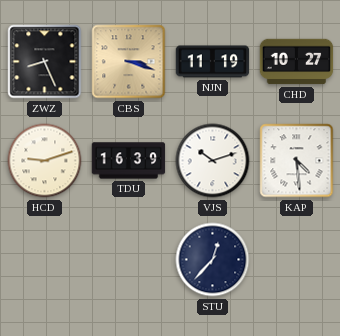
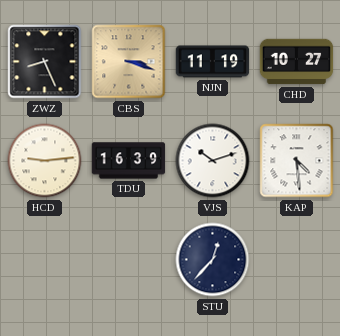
HCD: 9:12 -> 9:14 (45, 161)
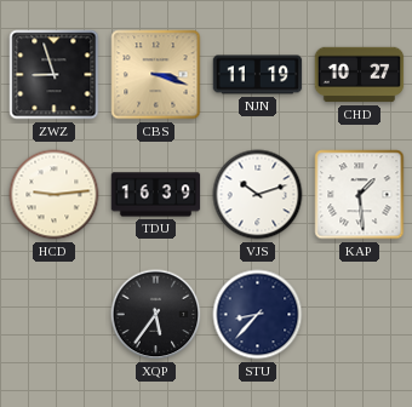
ZWZ: 8:26 -> 8:57 (55, 75)
KAP: 4:29 -> 1:29 (360, 195)
XQP: none -> 5:36 (156, 315)
STU: 12:37 -> 8:37 (258, 315)
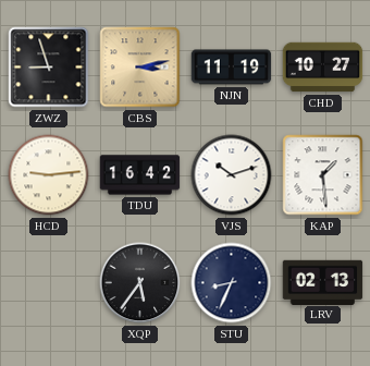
CBS: 3:18 -> 3:13 (140, 68)
TDU: 16:39 -> 16:42 (140, 175)
STU: 8:37 -> 8:34 (232, 283)
LRV: none -> 02:13 (323, 282)
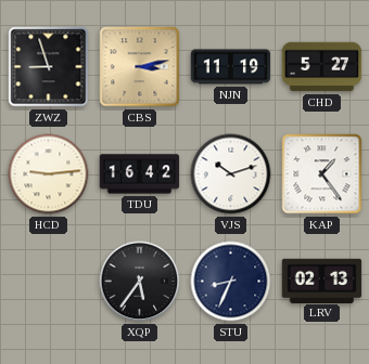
CHD: 10:27 -> 5:27 (322, 67)
KAP: 1:29 -> 1:24 (322, 174)
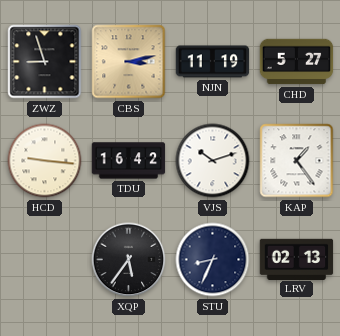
HCD: 9:14 -> 9:16 (45, 161)
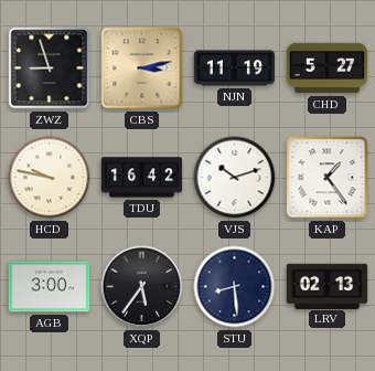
HCD: 9:16 -> 9:47 (50, 178)
AGB: none -> 3:00 (50, 287)
STU: 8:34 -> 8:29 (235, 287)
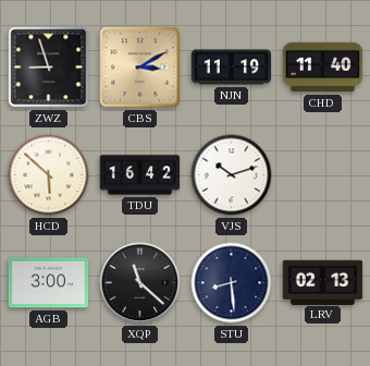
CBS: 3:13 -> 3:10 (140, 68)
CHD: 5:27 -> 11:40 (323, 68)
HCD: 9:47 -> 5:52 (49, 175)
KAP: 1:24 -> none (328, 178)
XQP: 5:36 -> 11:22 (140, 283)
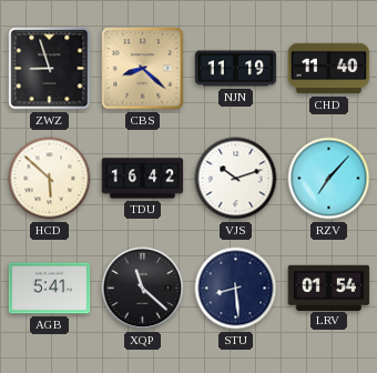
CBS: 3:10 -> 8:22 (143, 69)
RZV: none -> 7:07 (329, 179)
AGB: 3:00 -> 5:41 (50, 289)
LRV: 02:13 -> 01:54 (329, 288)
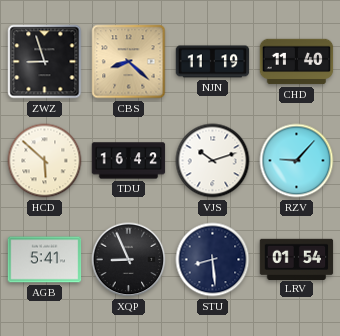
RZV: 7:07 -> 9:07 (297, 161)
XQP: 11:22 -> 8:56 (129, 260)
